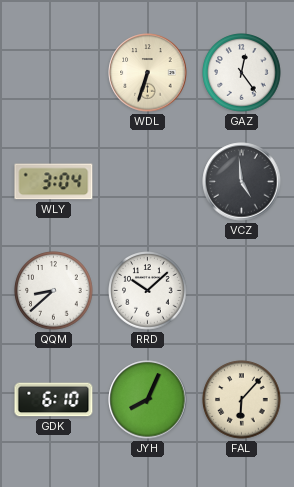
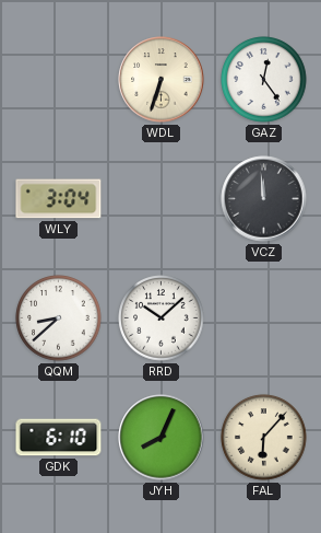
VCZ: 4:59 -> 11:59 (264, 199)
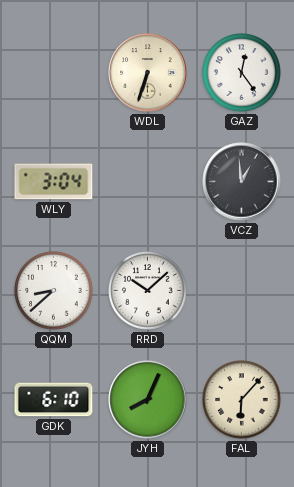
VCZ: 11:59 -> 12:59 (242, 182)
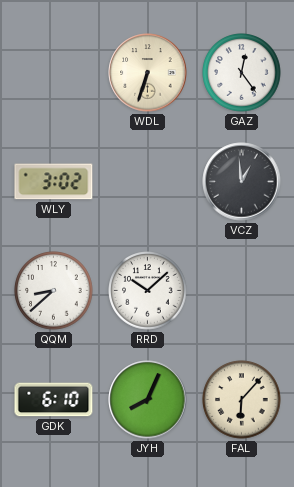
WLY: 3:04 -> 3:02 (54, 182)
